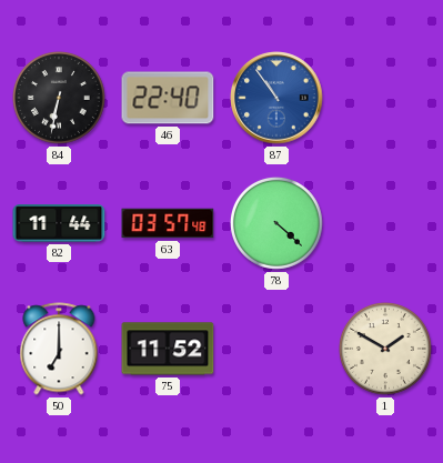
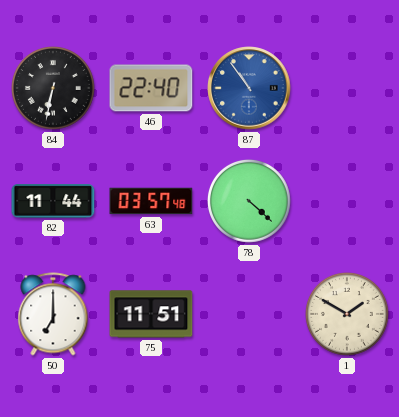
75: 11:52 -> 11:51 (151, 314)
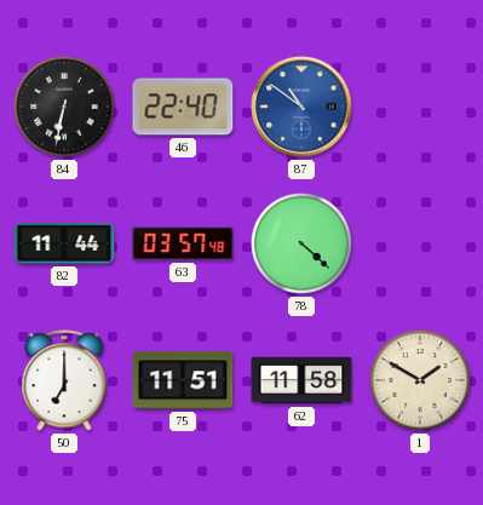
87: 10:54 -> 10:51 (301, 107)
62: none -> 11:58 (301, 380)
